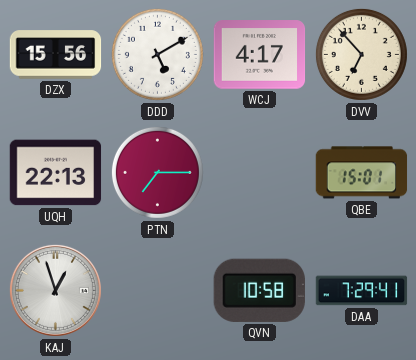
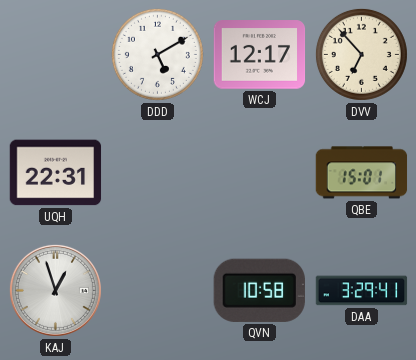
DZX: 15:56 -> none (56, 55)
WCJ: 4:17 -> 12:17 (260, 55)
UQH: 22:13 -> 22:31 (56, 173)
PTN: 7:15 -> none (157, 172)
DAA: 7:29 -> 3:29 (362, 291)
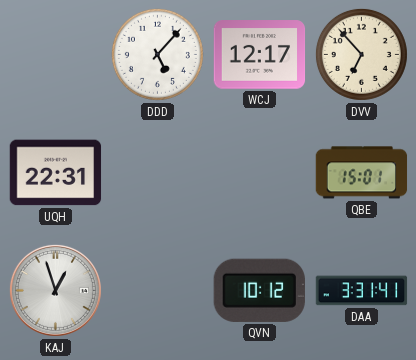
DDD: 5:10 -> 5:07 (157, 54)
QVN: 10:58 -> 10:12 (259, 290)
DAA: 3:29 -> 3:31 (362, 291)
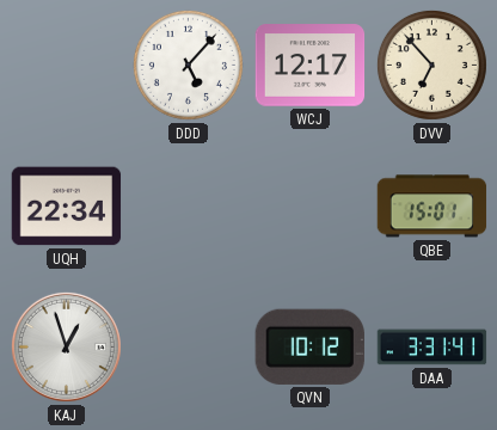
UQH: 22:31 -> 22:34 (67, 207)
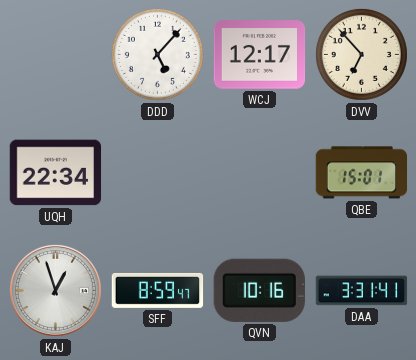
SFF: none -> 8:59 (158, 290)
QVN: 10:12 -> 10:16 (259, 290)
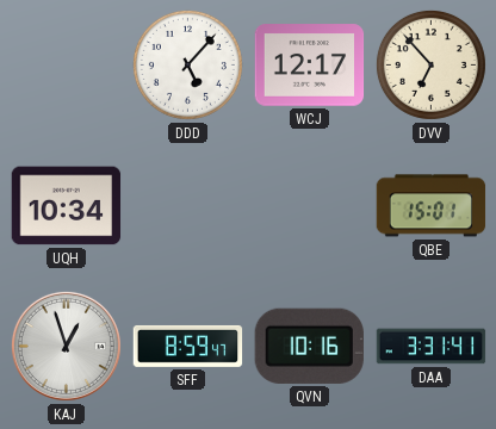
UQH: 22:34 -> 10:34 (67, 206)
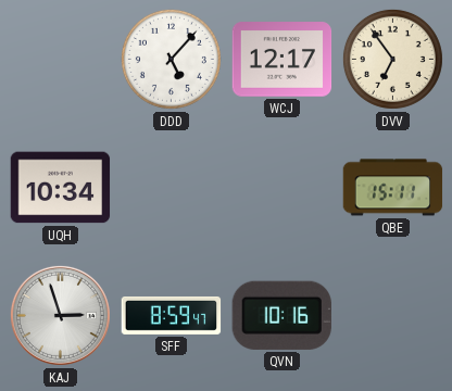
DVV: 6:53 -> 6:54 (392, 59)
QBE: 15:01 -> 15:11 (393, 188)
KAJ: 12:57 -> 2:57 (60, 315)
DAA: 3:31 -> none (432, 347)
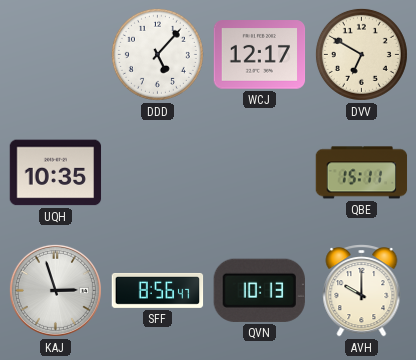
DVV: 6:54 -> 6:50 (361, 54)
UQH: 10:34 -> 10:35 (56, 173)
SFF: 8:59 -> 8:56 (158, 290)
QVN: 10:16 -> 10:13 (259, 290)
AVH: none -> 10:00 (362, 291)
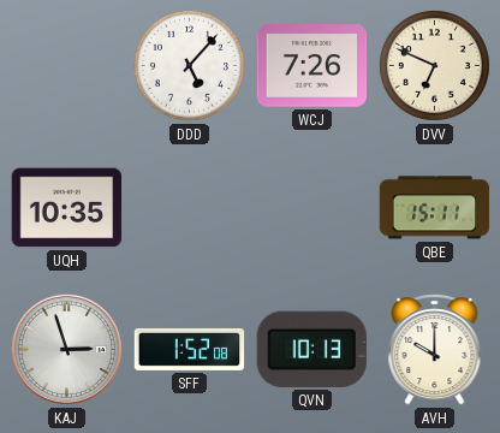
WCJ: 12:17 -> 7:26 (312, 66)
DVV: 6:50 -> 6:49 (434, 65)
SFF: 8:56 -> 1:52 (190, 349)
